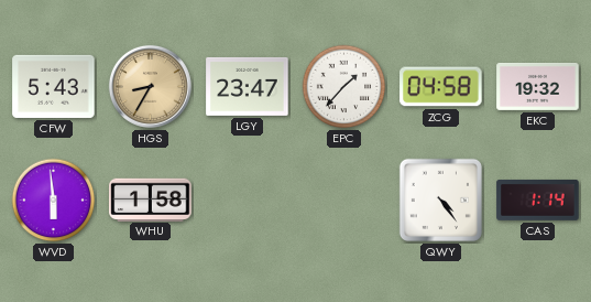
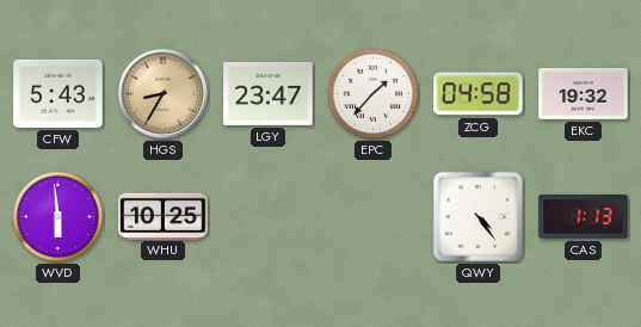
WHU: 1:58 -> 10:25 (164, 216)
CAS: 1:14 -> 1:13 (584, 216)
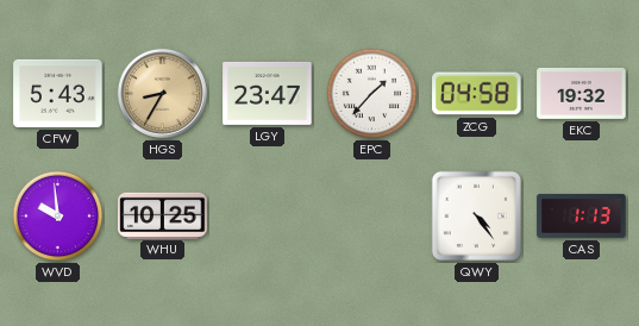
WVD: 5:59 -> 9:59 (58, 217)
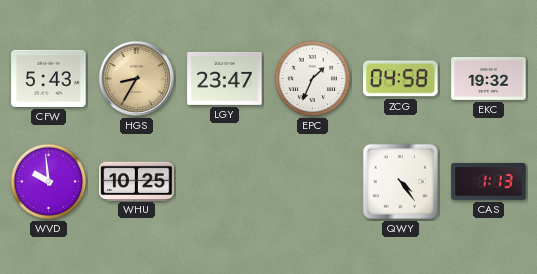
EPC: 1:37 -> 1:34 (313, 79)
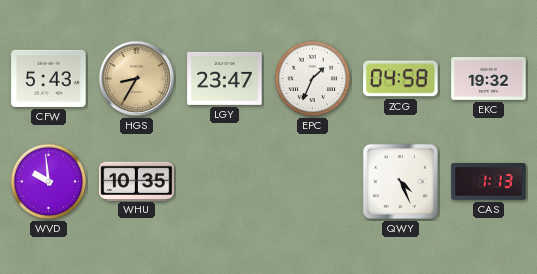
WHU: 10:25 -> 10:35 (137, 181)
QWY: 4:24 -> 4:26 (400, 181)
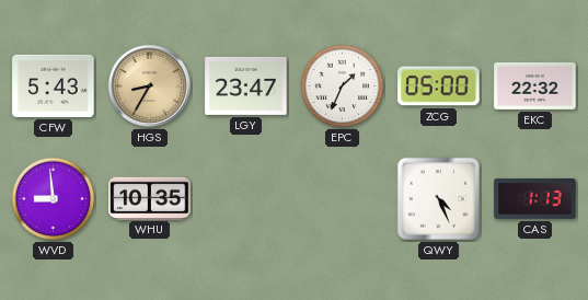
ZCG: 04:58 -> 05:00 (439, 86)
EKC: 19:32 -> 22:32 (535, 85)
WVD: 9:59 -> 8:59 (54, 199)
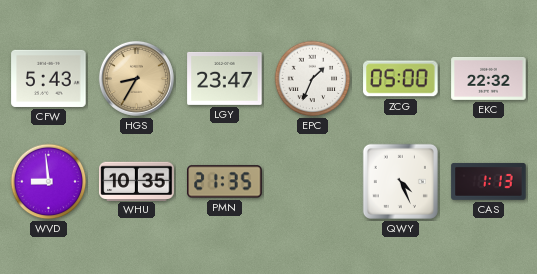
PMN: none -> 21:35 (225, 182)
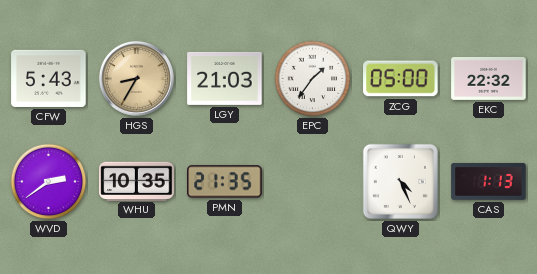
LGY: 23:47 -> 21:03 (225, 78)
EPC: 1:34 -> 1:36 (313, 79)
WVD: 8:59 -> 2:39 (49, 182)
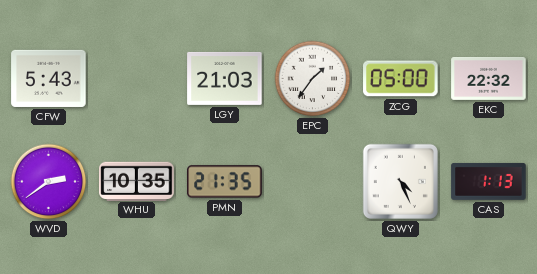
HGS: 8:35 -> none (136, 78)
